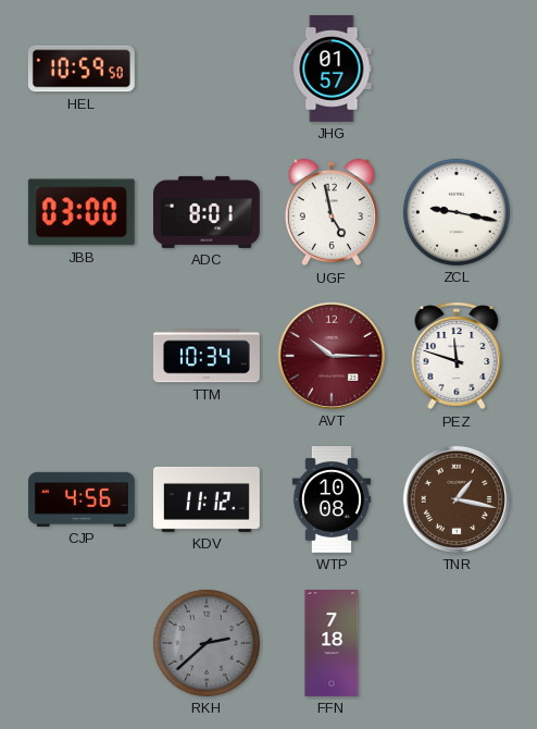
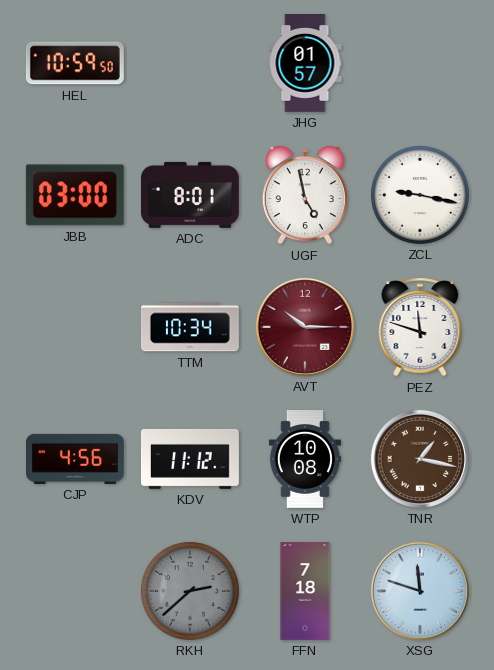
XSG: none -> 11:48 (420, 591)
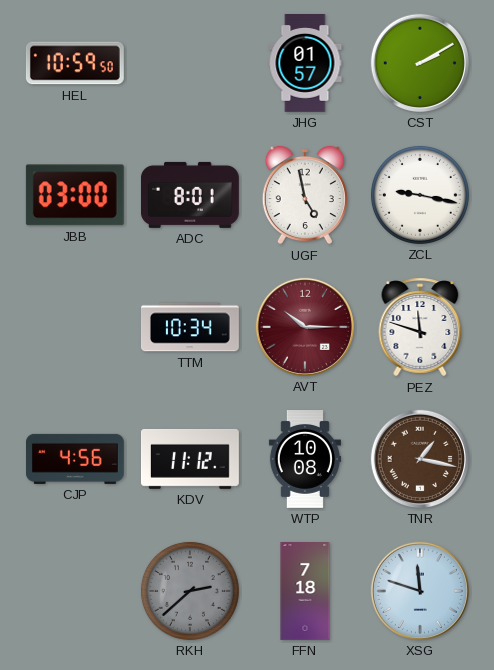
CST: none -> 2:10 (420, 63)
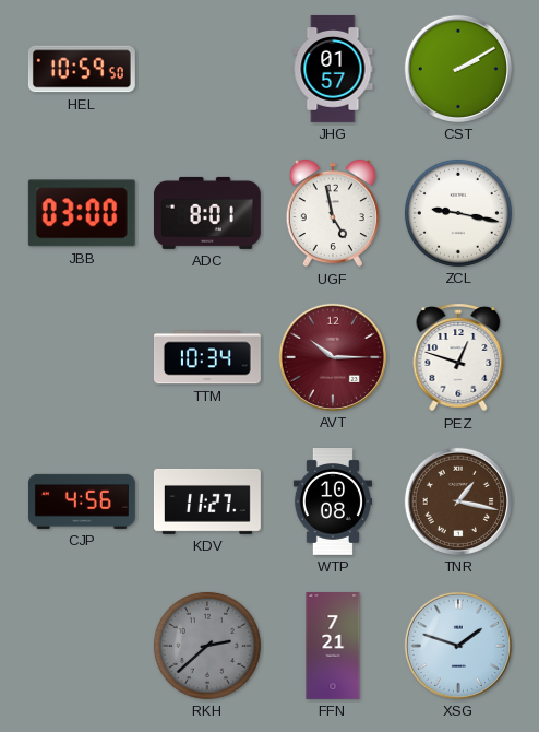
PEZ: 11:48 -> 12:48 (458, 357)
KDV: 11:12 -> 11:27 (207, 501)
FFN: 7:18 -> 7:21 (333, 647)
XSG: 11:48 -> 1:48 (458, 646)
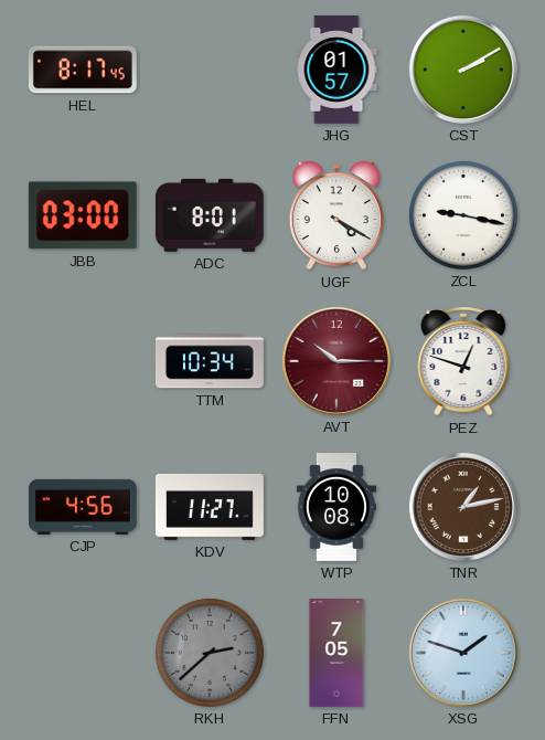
HEL: 10:59 -> 8:17 (83, 70)
UGF: 4:58 -> 4:20 (336, 215)
TNR: 1:17 -> 1:13 (463, 507)
FFN: 7:21 -> 7:05 (336, 654)
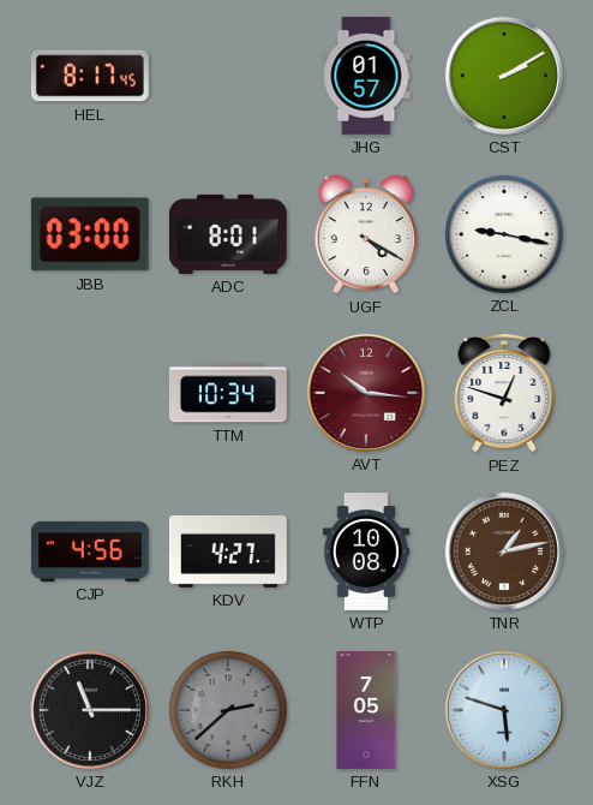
AVT: 10:15 -> 10:16 (366, 393)
KDV: 11:27 -> 4:27 (228, 551)
VJZ: none -> 11:15 (90, 710)
XSG: 1:48 -> 5:48 (504, 710)
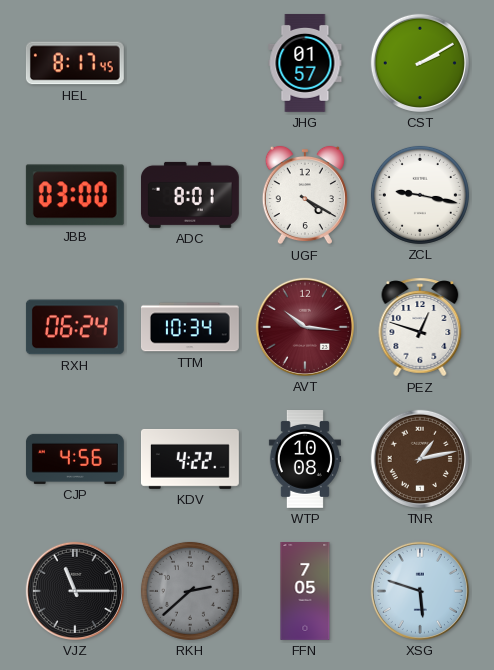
RXH: none -> 06:24 (75, 327)
KDV: 4:27 -> 4:22 (190, 459)
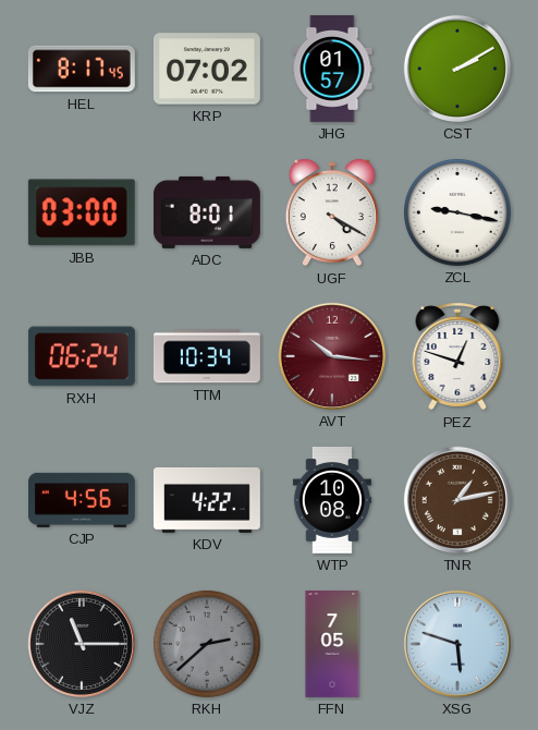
KRP: none -> 07:02 (207, 69)
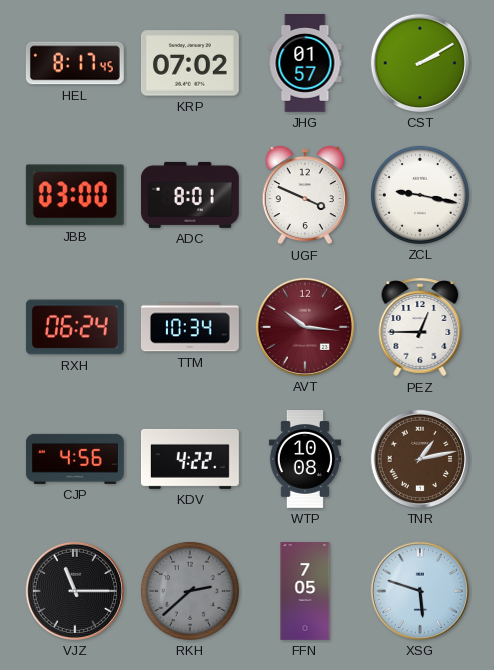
UGF: 4:20 -> 3:49 (305, 195)
PEZ: 12:48 -> 12:45 (420, 327)
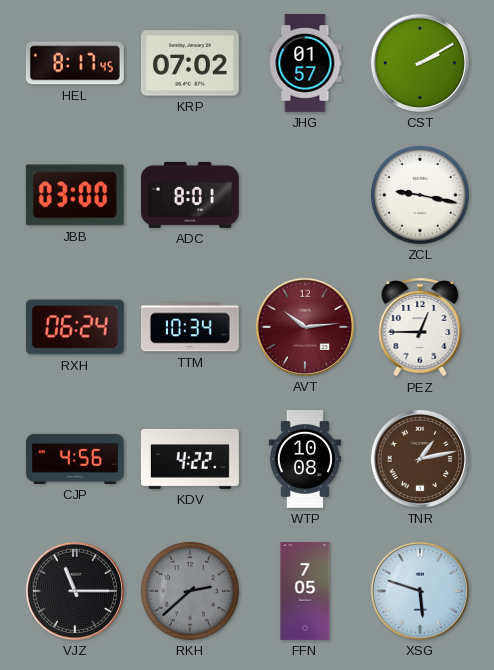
UGF: 3:49 -> none (305, 195)
AVT: 10:16 -> 10:14 (305, 327)
